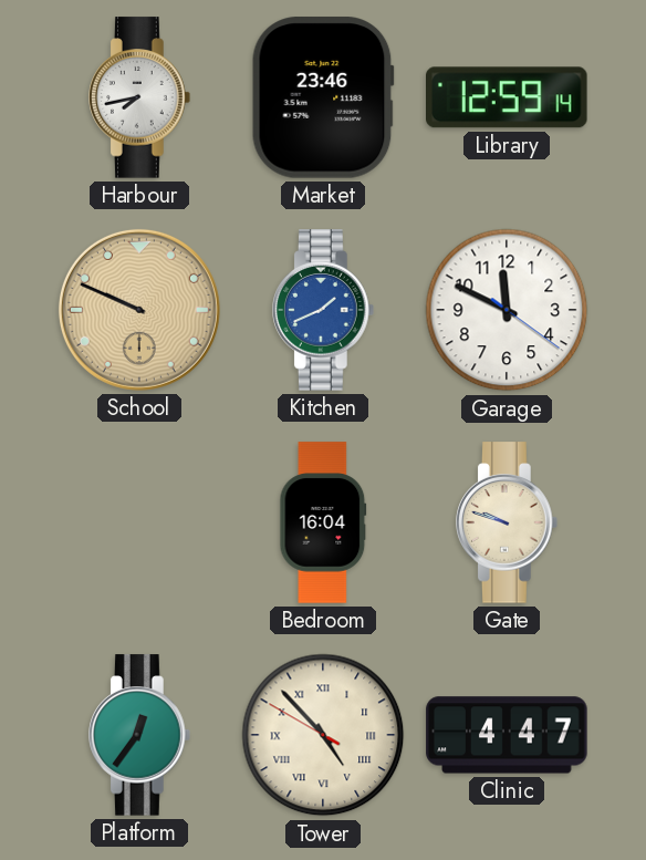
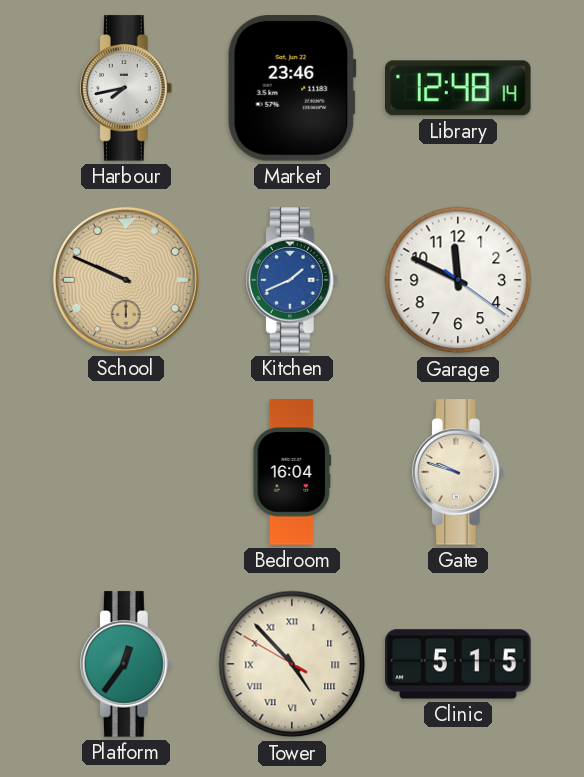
Library: 12:59 -> 12:48 (459, 88)
Clinic: 4:47 -> 5:15 (458, 664)
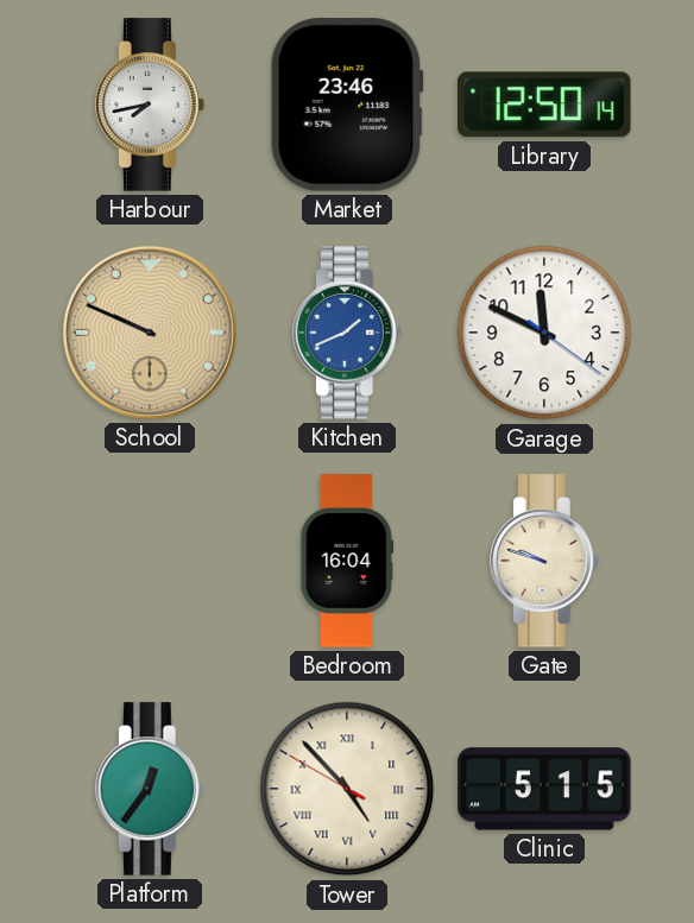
Library: 12:48 -> 12:50 (545, 105)
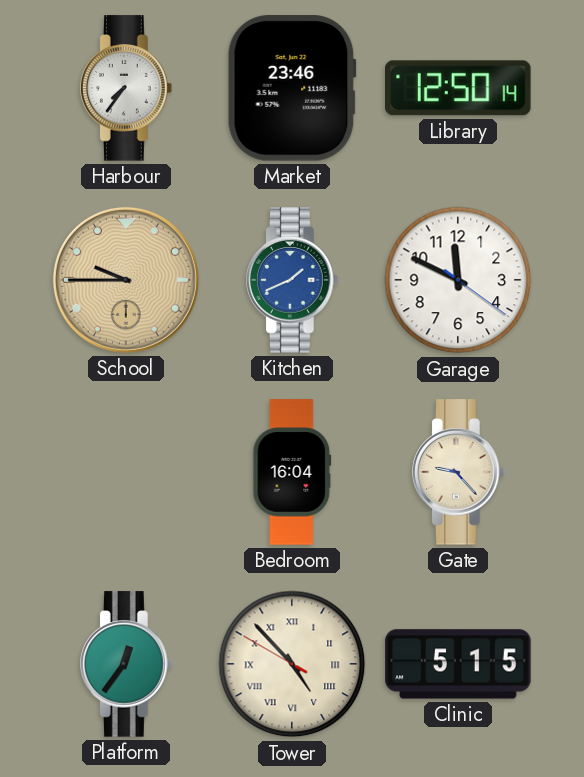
Harbour: 7:43 -> 7:36 (127, 88)
School: 9:49 -> 9:45 (126, 280)
Gate: 9:48 -> 9:23 (459, 472)
